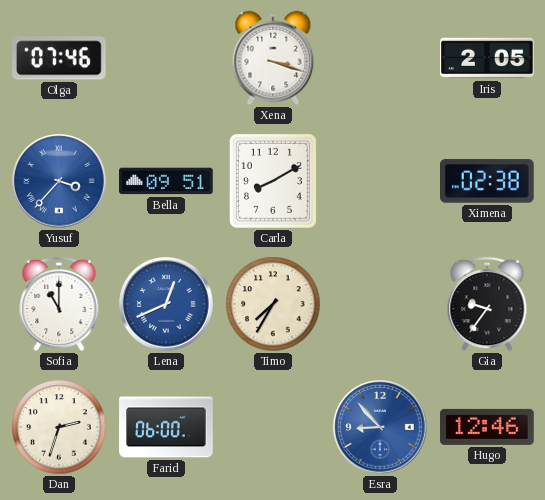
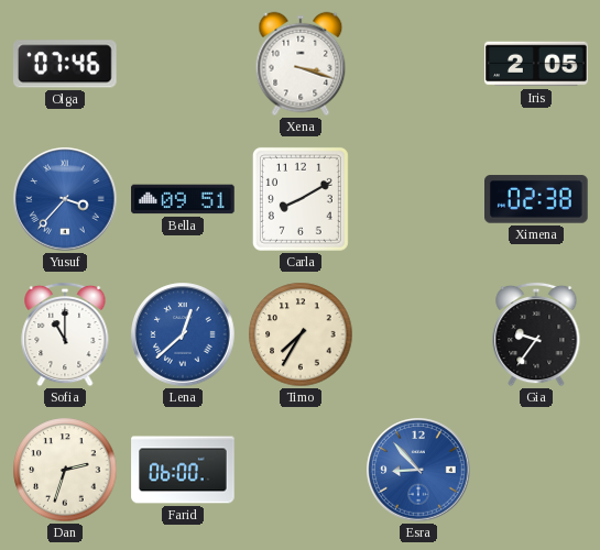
Lena: 12:41 -> 12:38 (183, 334)
Hugo: 12:46 -> none (487, 427)
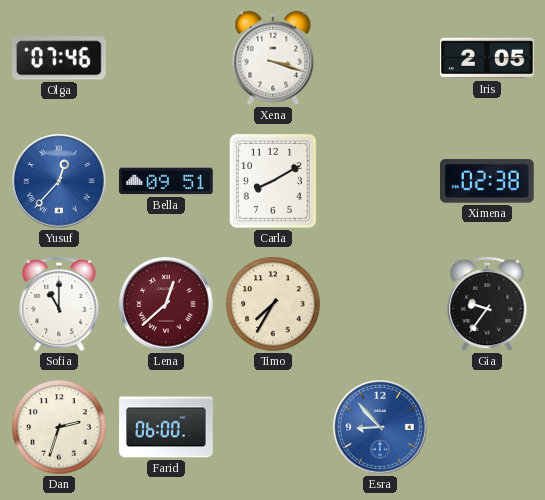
Yusuf: 3:37 -> 12:37 (59, 181)
Lena dial: blue -> burgundy (166, 304)
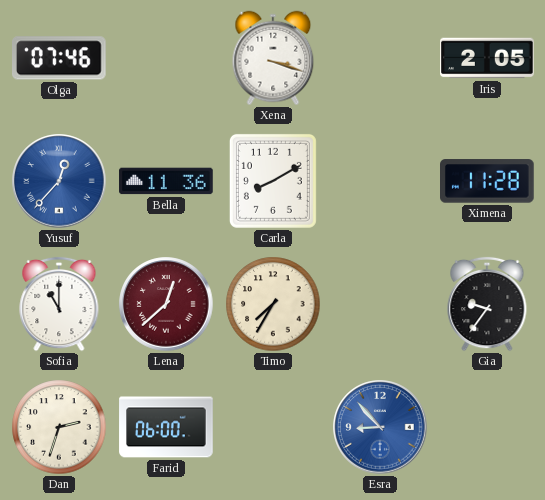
Bella: 09:51 -> 11:36 (166, 181)
Ximena: 02:38 -> 11:28 (488, 181)
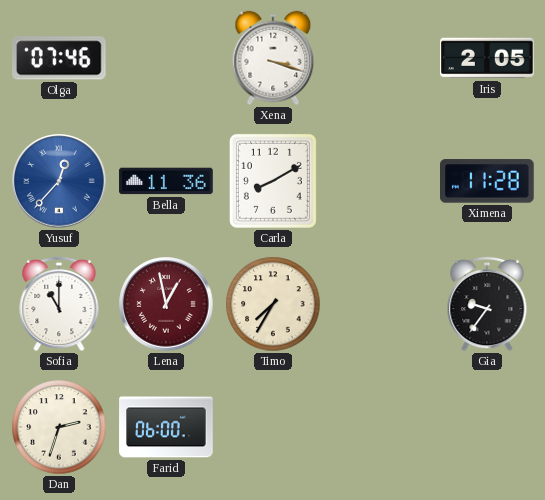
Lena: 12:38 -> 12:58 (166, 304)
Esra: 8:53 -> none (380, 427)
